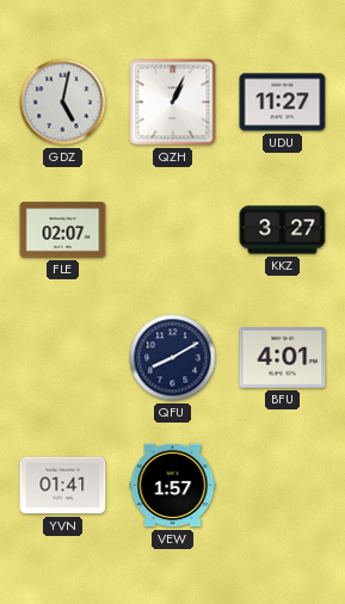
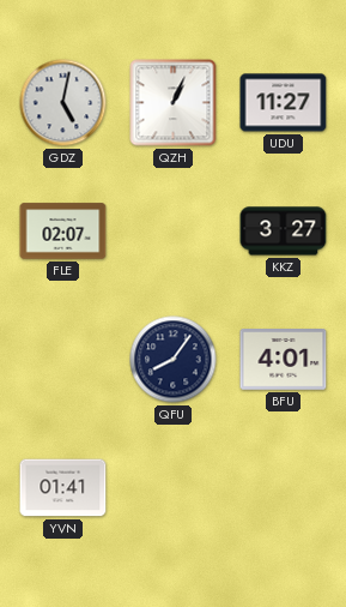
QFU: 8:10 -> 8:06 (174, 360)
VEW: 1:57 -> none (173, 486)
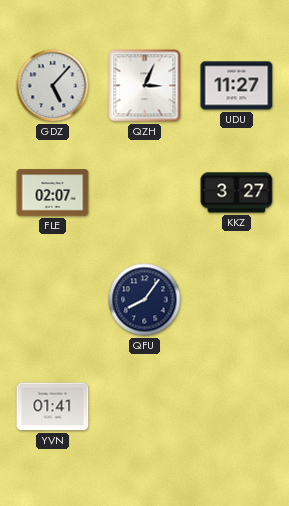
GDZ: 5:02 -> 5:07 (53, 86)
QZH: 1:04 -> 3:04 (145, 86)
BFU: 4:01 -> none (284, 360)
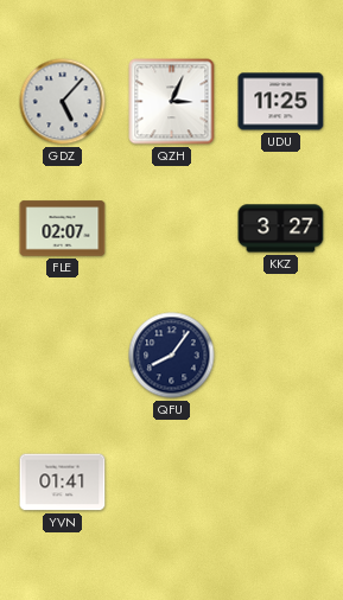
UDU: 11:27 -> 11:25 (281, 102)
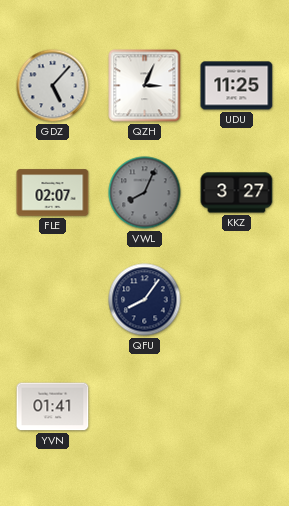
VWL: none -> 8:04 (145, 193)
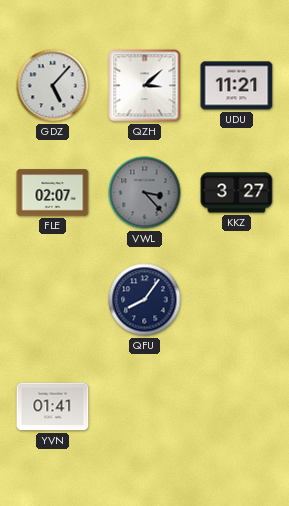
QZH: 3:04 -> 3:08 (145, 86)
UDU: 11:25 -> 11:21 (237, 86)
VWL: 8:04 -> 3:23 (145, 193)
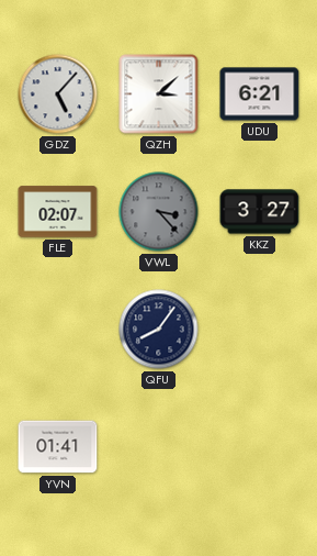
UDU: 11:21 -> 6:21 (260, 94)
